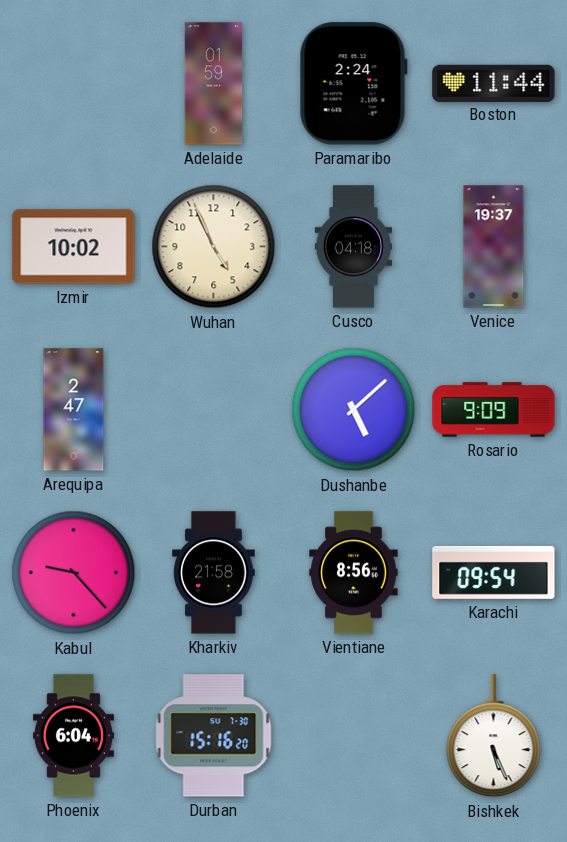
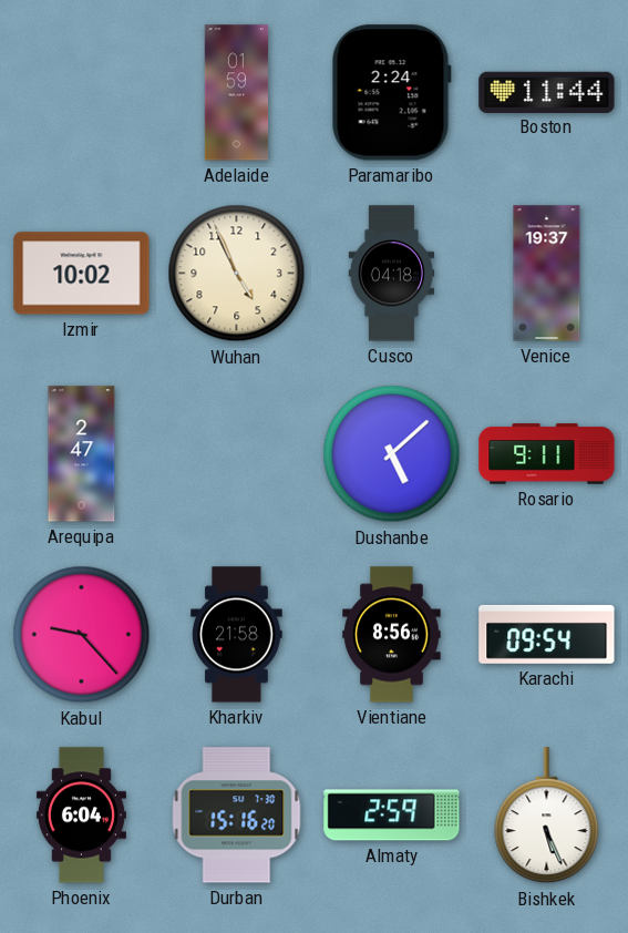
Rosario: 9:09 -> 9:11 (547, 454)
Almaty: none -> 2:59 (392, 816)
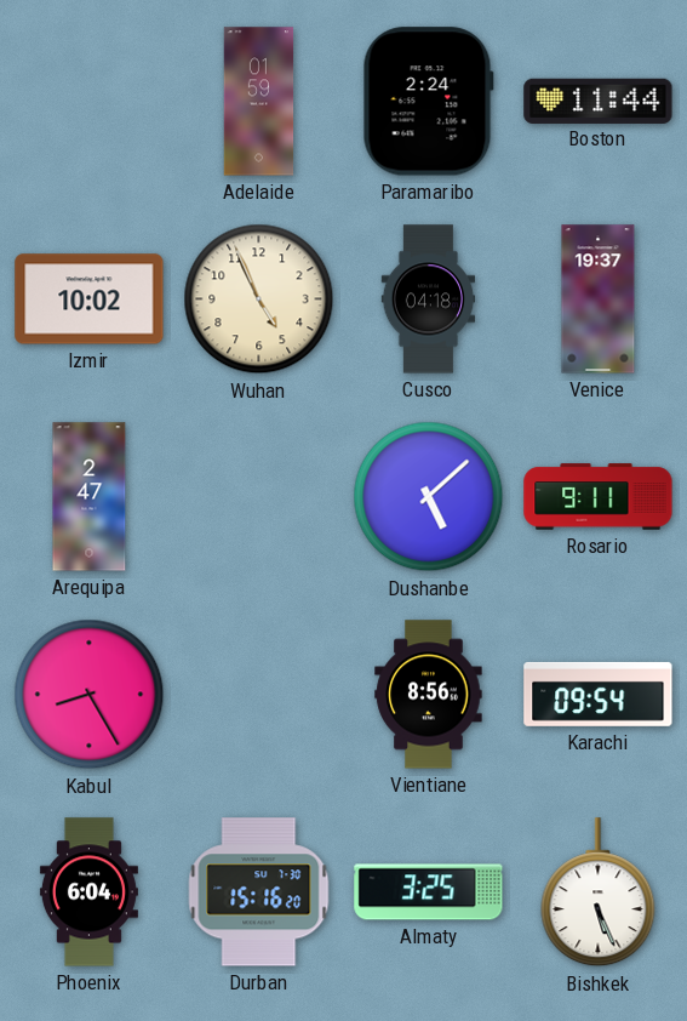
Kabul: 9:23 -> 8:25 (90, 695)
Kharkiv: 21:58 -> none (237, 635)
Almaty: 2:59 -> 3:25 (429, 892)
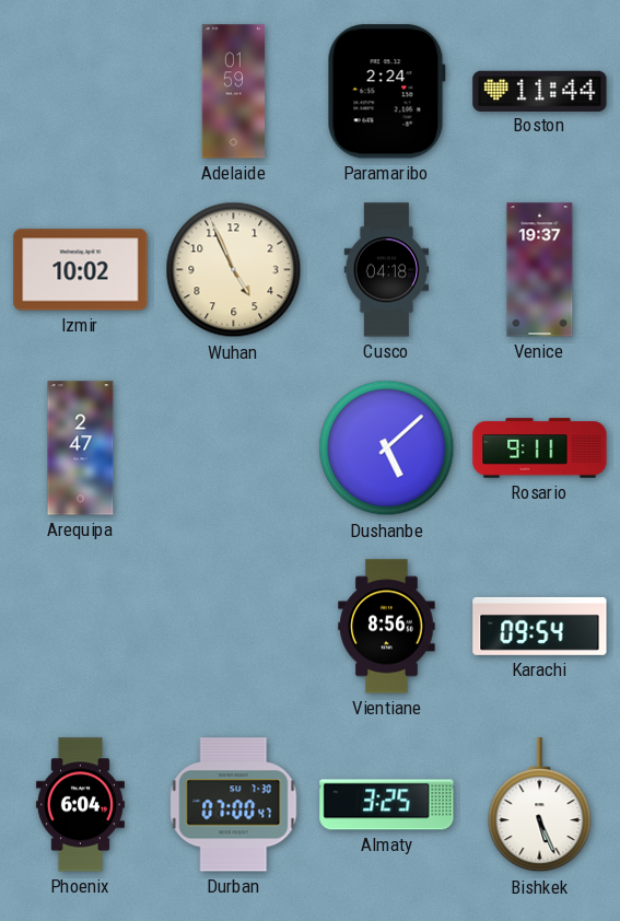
Kabul: 8:25 -> none (90, 695)
Durban: 15:16 -> 07:00 (234, 805)
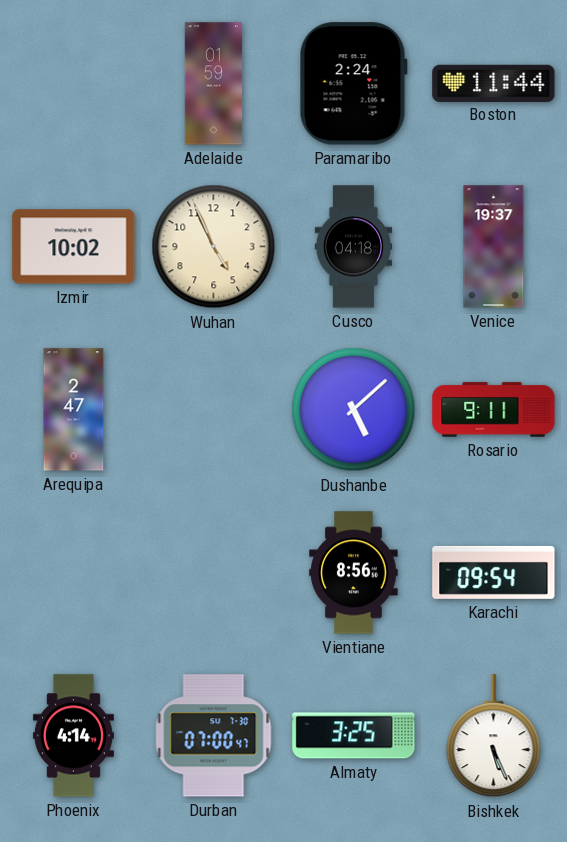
Phoenix: 6:04 -> 4:14 (73, 736)
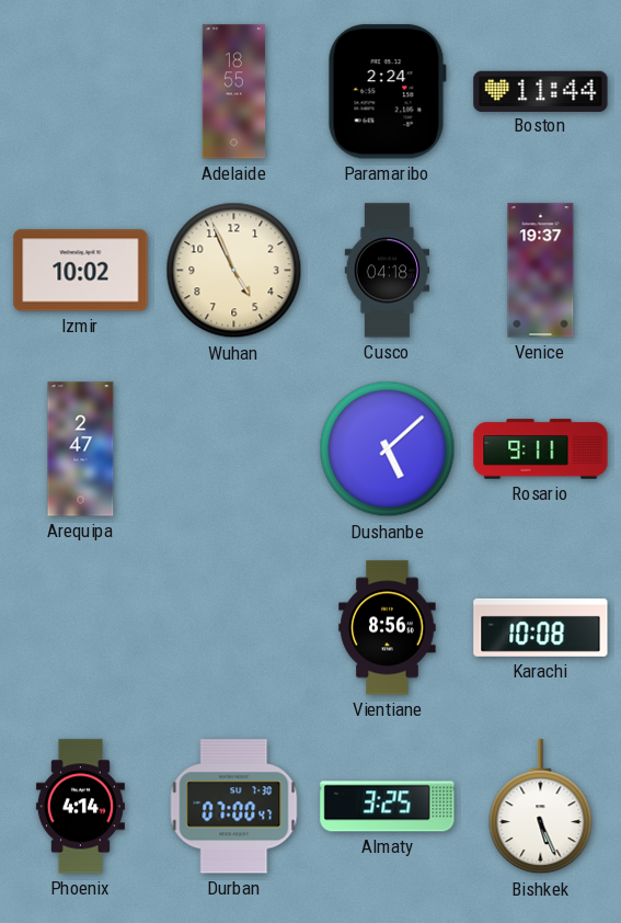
Adelaide: 01:59 -> 18:55 (234, 92)
Karachi: 09:54 -> 10:08 (541, 627)
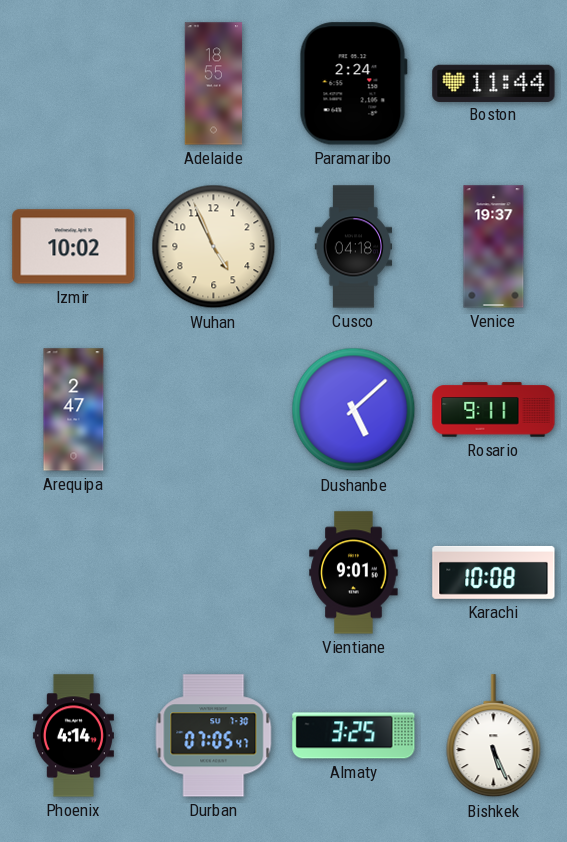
Vientiane: 8:56 -> 9:01 (354, 573)
Durban: 07:00 -> 07:05 (214, 736)
